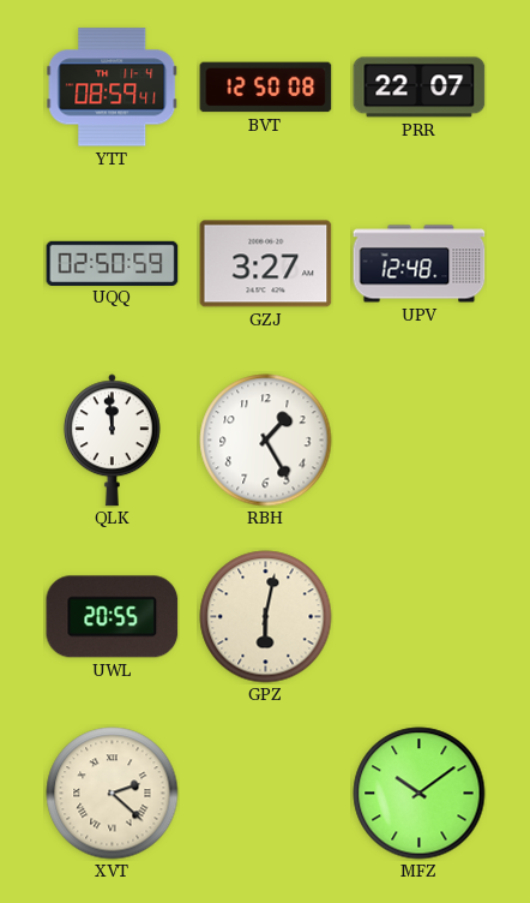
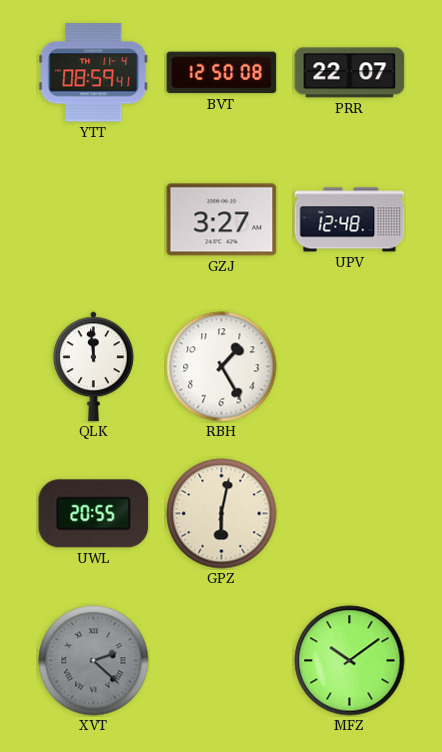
UQQ: 02:50 -> none (113, 263)
XVT dial: cream -> grey (94, 661)
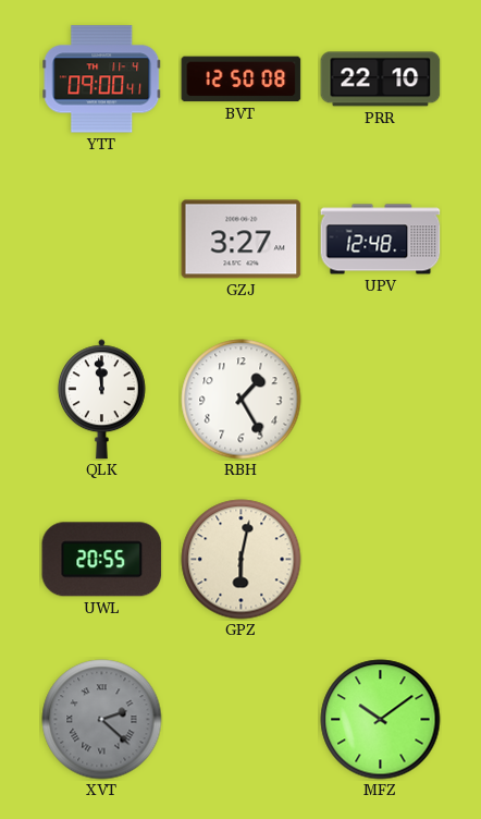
YTT: 08:59 -> 09:00 (102, 80)
PRR: 22:07 -> 22:10 (381, 80)
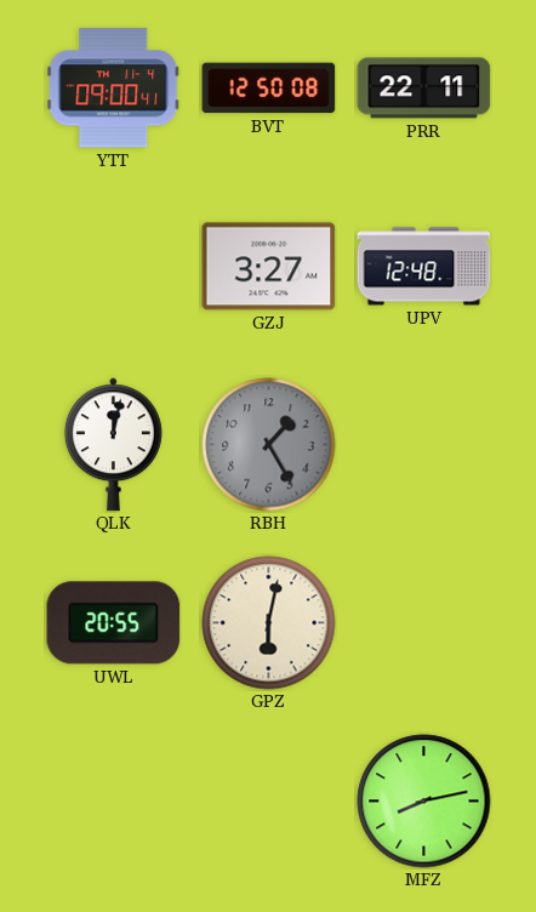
PRR: 22:10 -> 22:11 (424, 89)
QLK: 11:59 -> 12:02 (113, 445)
RBH dial: white -> grey (269, 445)
XVT: 2:22 -> none (102, 720)
MFZ: 10:09 -> 8:13 (424, 802)
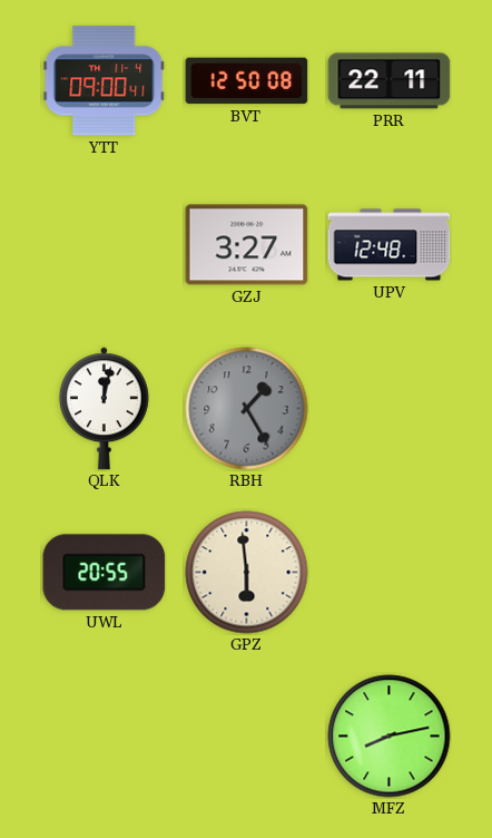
GPZ: 6:02 -> 5:59 (247, 573)
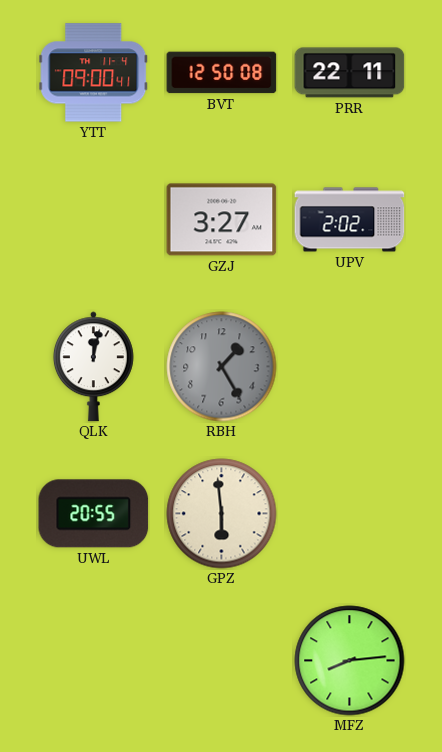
UPV: 12:48 -> 2:02 (350, 220)
MFZ: 8:13 -> 8:14 (350, 661)
